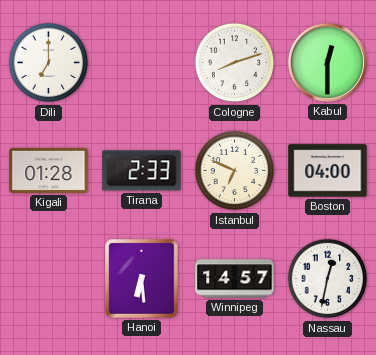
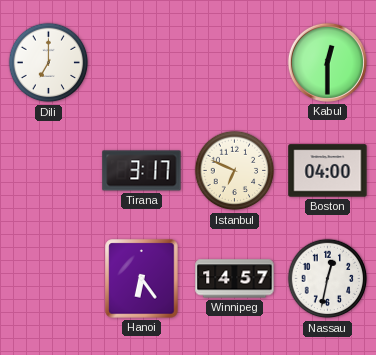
Cologne: 8:12 -> none (235, 63)
Kigali: 01:28 -> none (49, 170)
Tirana: 2:33 -> 3:17 (142, 171)
Hanoi: 6:29 -> 6:24 (142, 279)
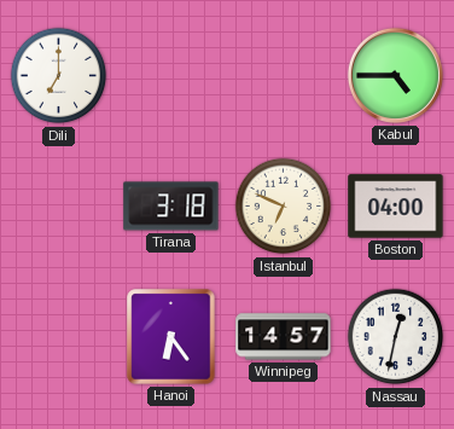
Kabul: 12:30 -> 4:45 (395, 75)
Tirana: 3:17 -> 3:18 (171, 207)
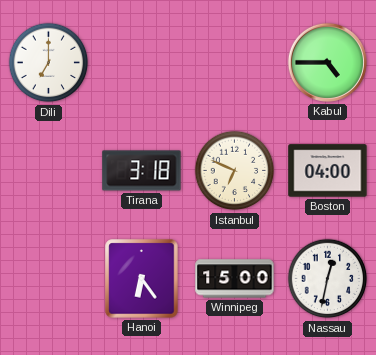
Winnipeg: 14:57 -> 15:00 (235, 279)
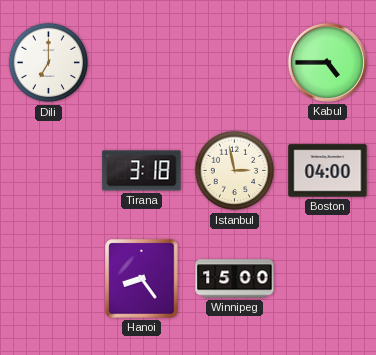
Istanbul: 6:49 -> 2:58 (235, 171)
Hanoi: 6:24 -> 8:24 (142, 279)
Nassau: 12:32 -> none (328, 279)
